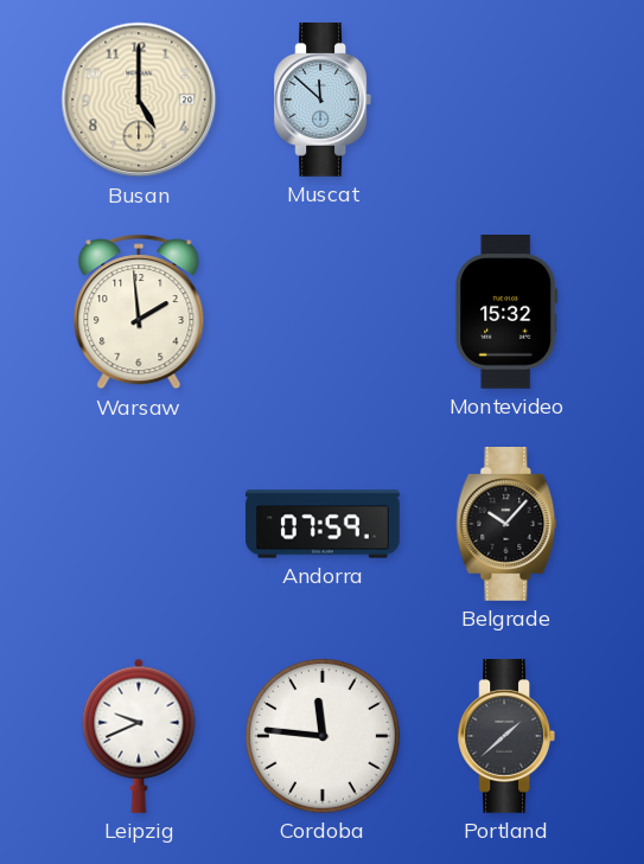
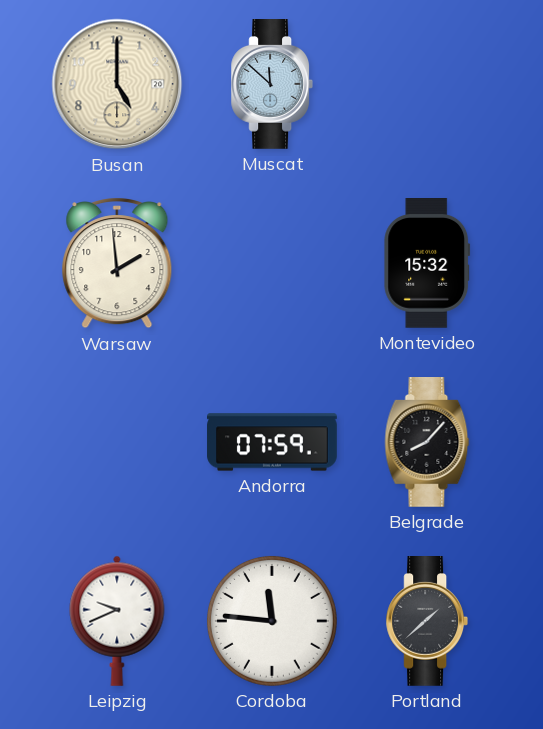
Belgrade: 10:07 -> 8:07 (427, 443)
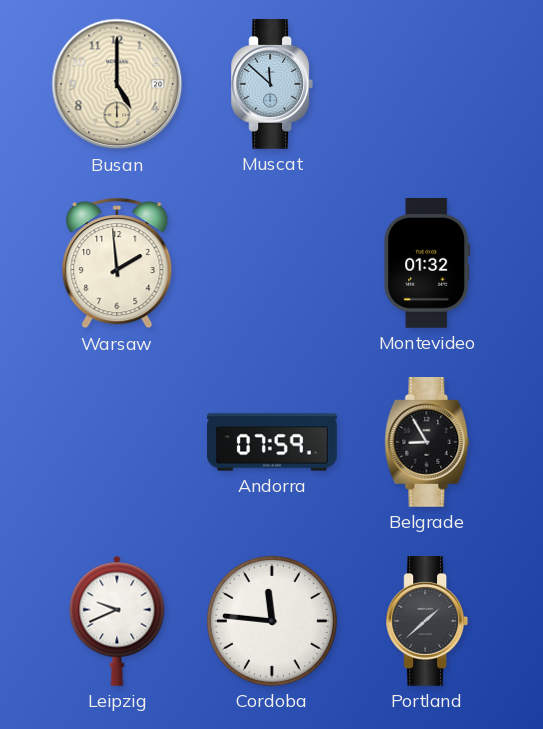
Montevideo: 15:32 -> 01:32 (427, 264)
Belgrade: 8:07 -> 8:55 (427, 443)
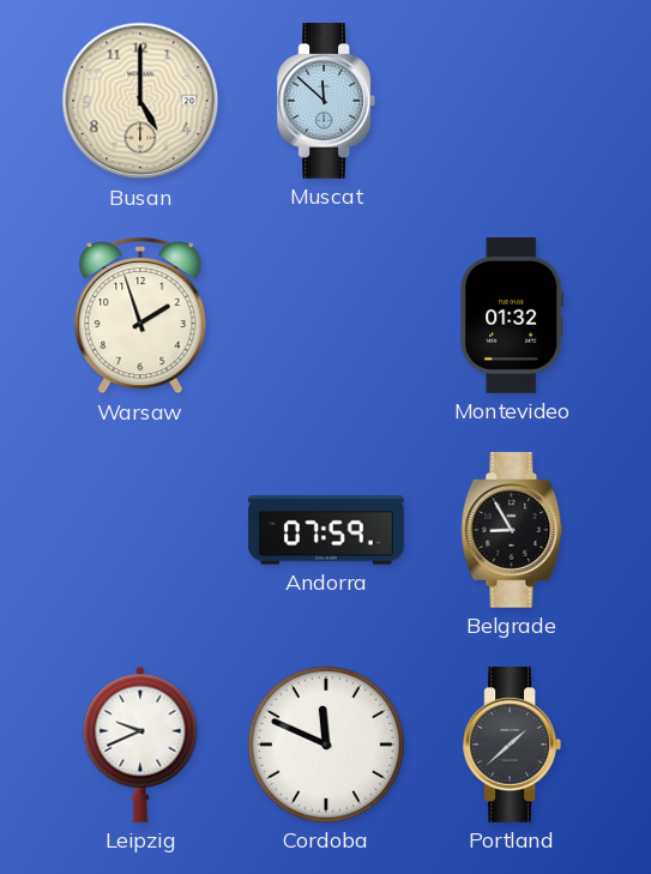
Warsaw: 1:59 -> 1:57 (140, 315)
Cordoba: 11:46 -> 11:49 (326, 745)
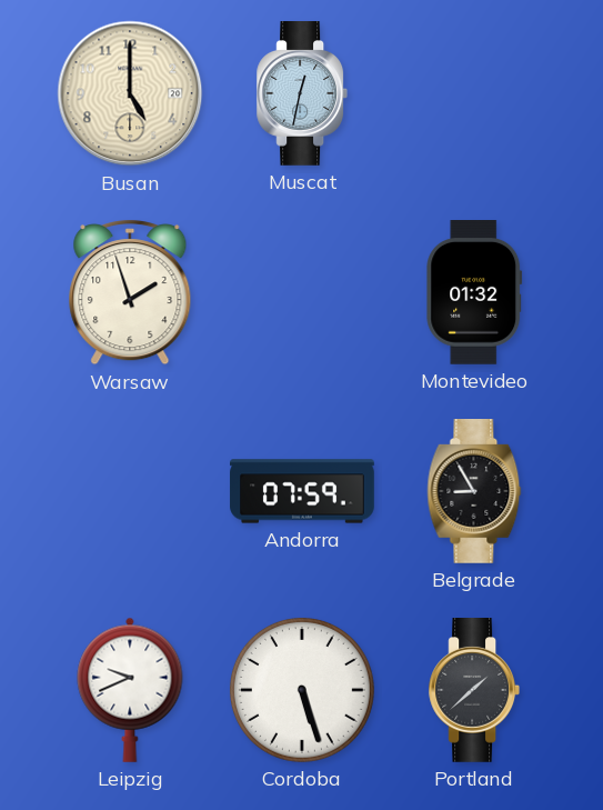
Muscat: 11:52 -> 12:32 (301, 94)
Cordoba: 11:49 -> 5:27 (302, 690)
